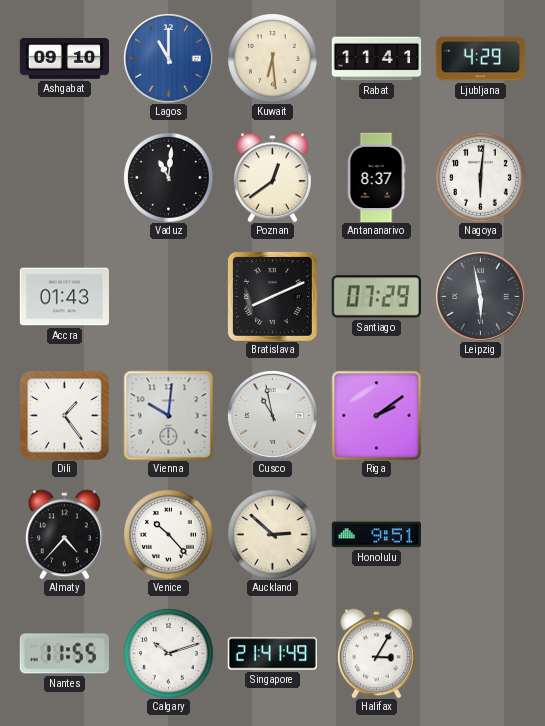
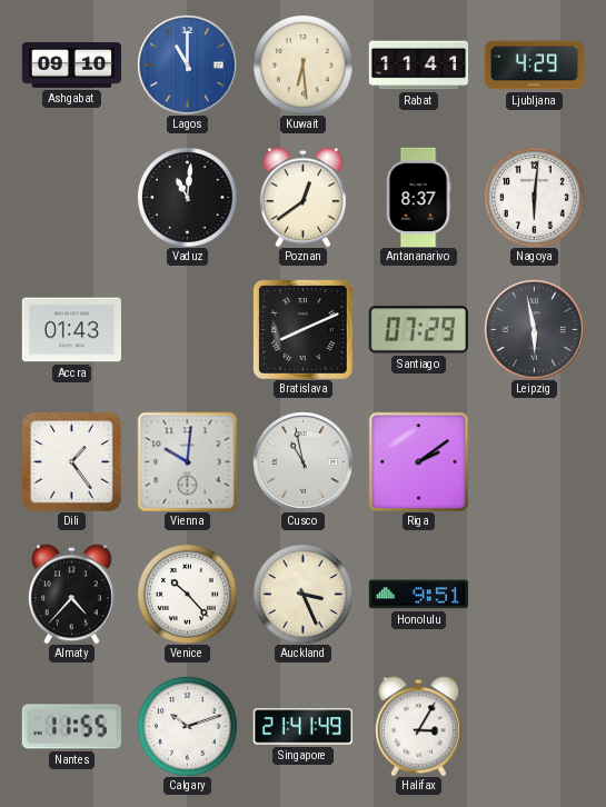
Auckland: 2:52 -> 3:26 (302, 594)
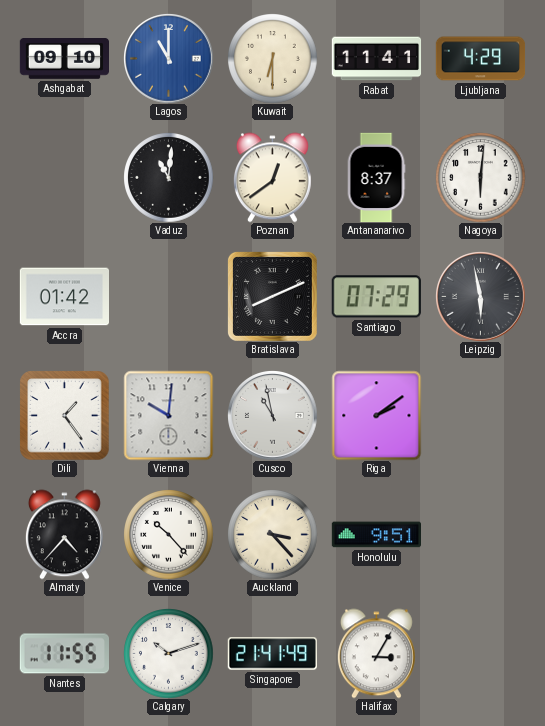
Kuwait: 6:29 -> 6:30 (272, 58)
Accra: 01:43 -> 01:42 (64, 297)
Auckland: 3:26 -> 3:23 (272, 534)
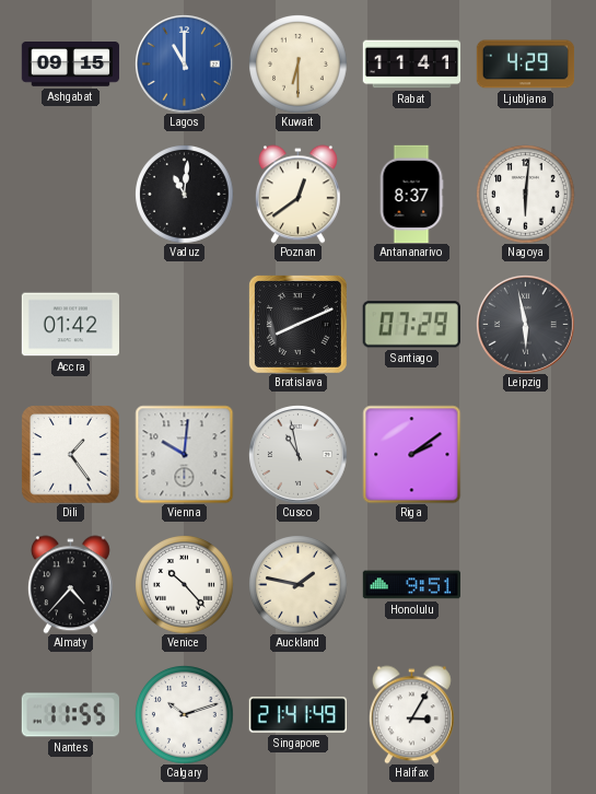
Ashgabat: 09:10 -> 09:15 (70, 65)
Auckland: 3:23 -> 1:47 (297, 584)
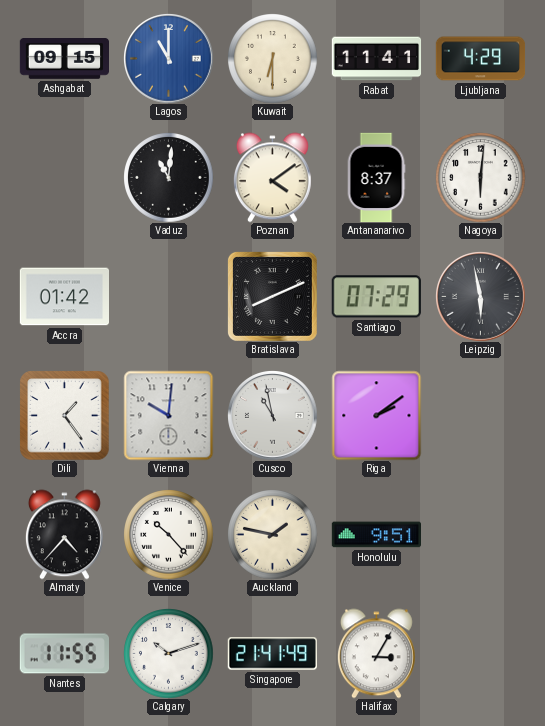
Poznan: 12:39 -> 4:09 (272, 177)
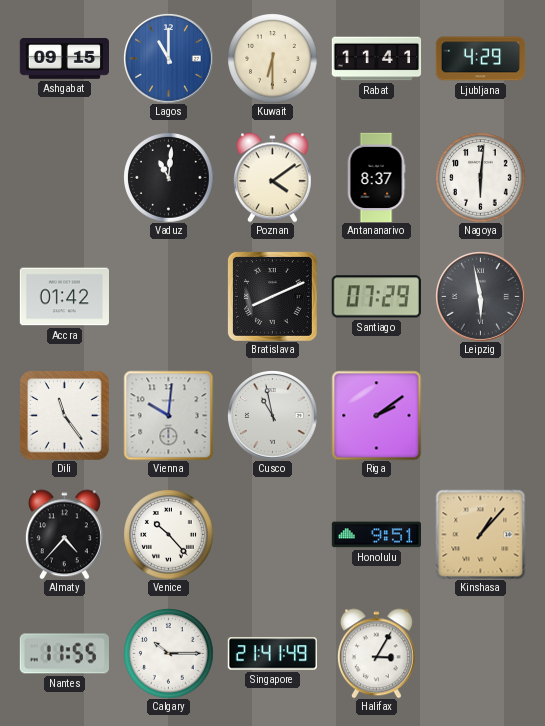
Dili: 1:24 -> 11:24 (64, 415)
Auckland: 1:47 -> none (272, 534)
Kinshasa: none -> 1:07 (480, 534)
Calgary: 10:12 -> 10:15 (168, 653)
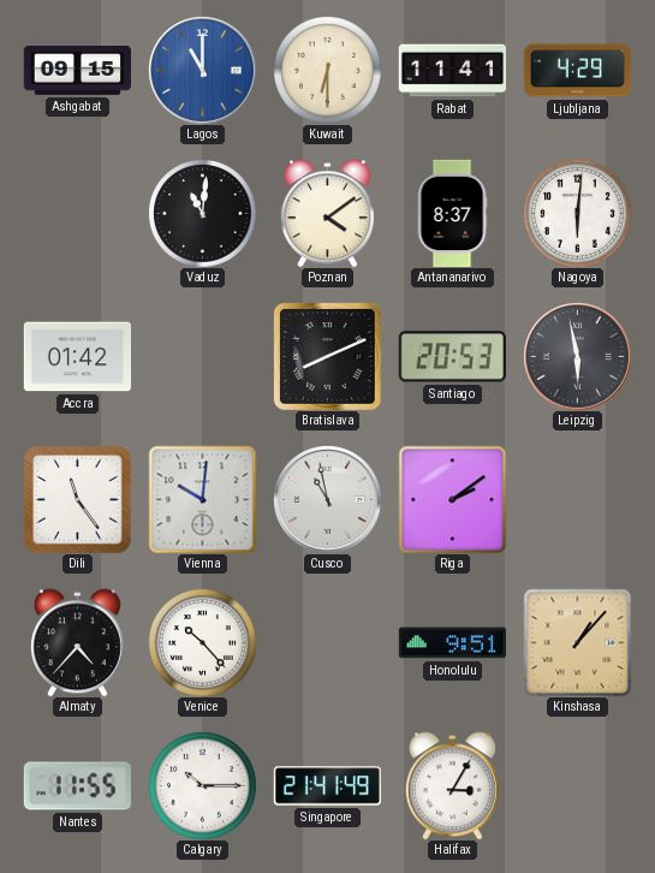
Santiago: 07:29 -> 20:53 (452, 357)
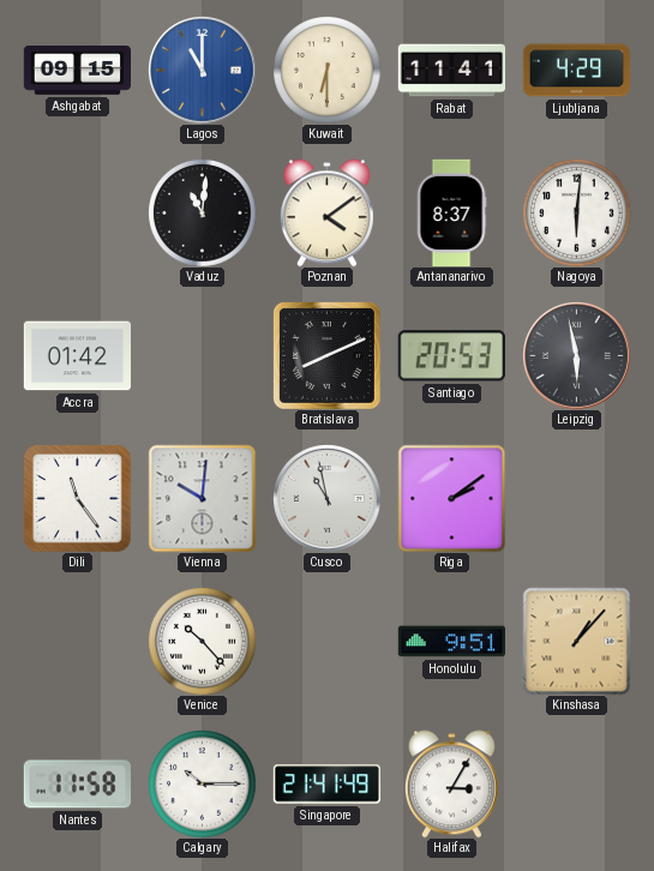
Almaty: 4:37 -> none (77, 642)
Nantes: 11:55 -> 11:58 (77, 785)
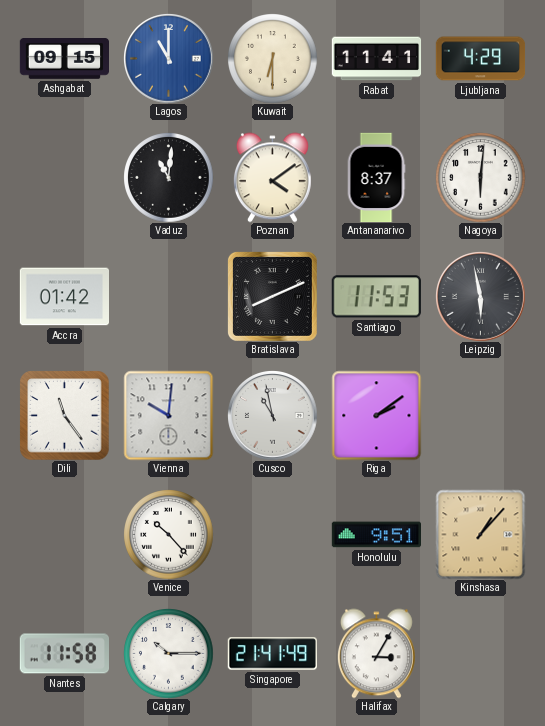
Santiago: 20:53 -> 11:53 (376, 297)
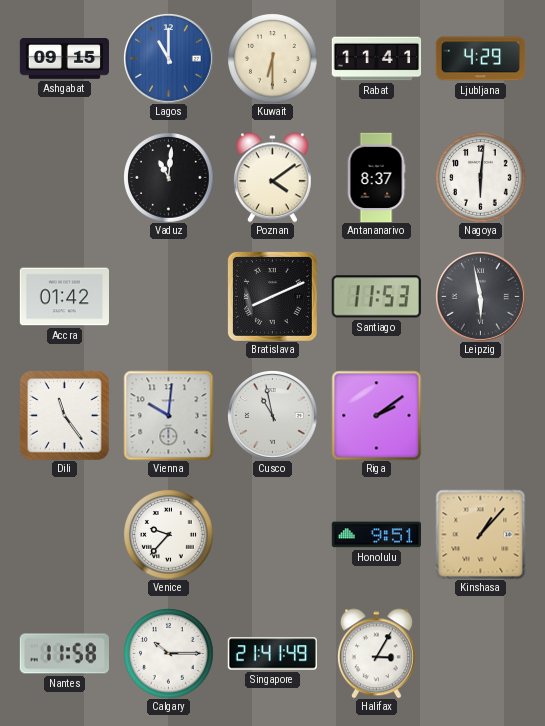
Venice: 10:23 -> 9:37 (168, 534)
